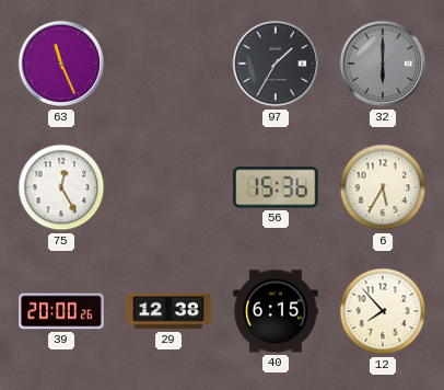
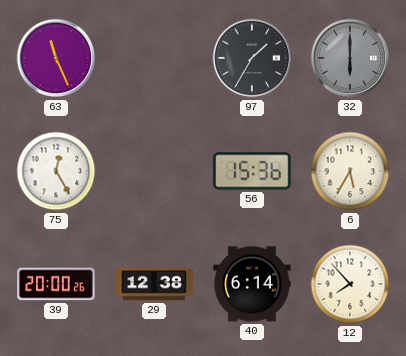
40: 6:15 -> 6:14 (252, 284)
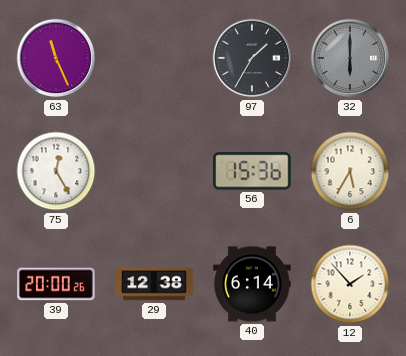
12: 7:53 -> 1:53 (350, 284)
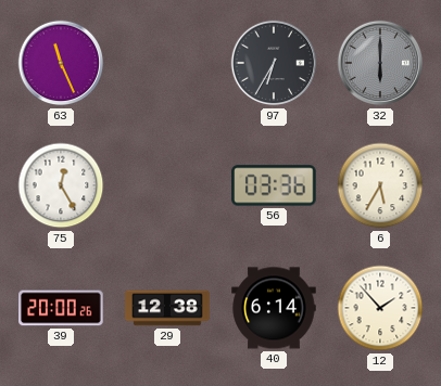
97: 1:35 -> 6:35 (274, 63)
56: 15:36 -> 03:36 (274, 185)
